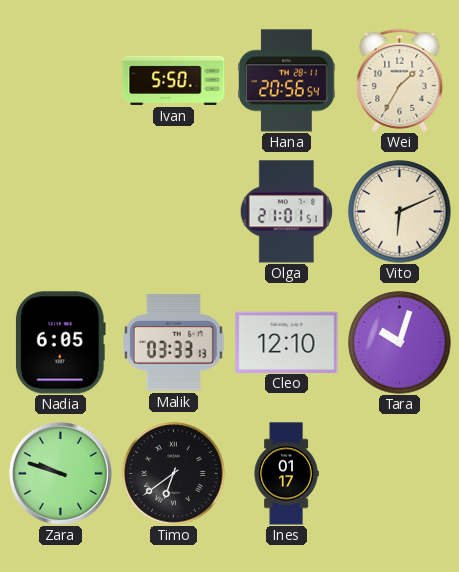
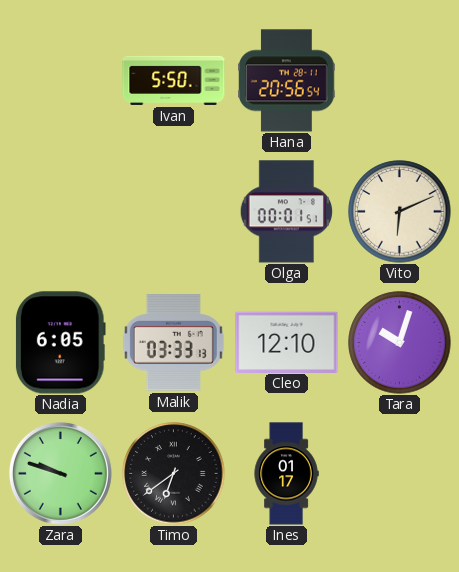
Wei: 1:35 -> none (400, 80)
Olga: 21:01 -> 00:01 (286, 212)
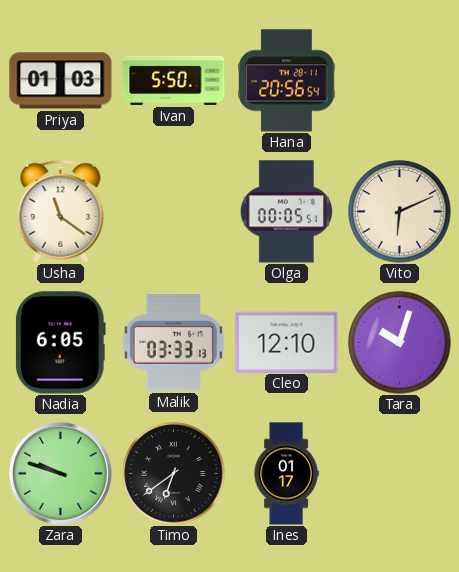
Priya: none -> 01:03 (61, 81)
Usha: none -> 11:21 (61, 211)
Olga: 00:01 -> 00:05 (286, 212)
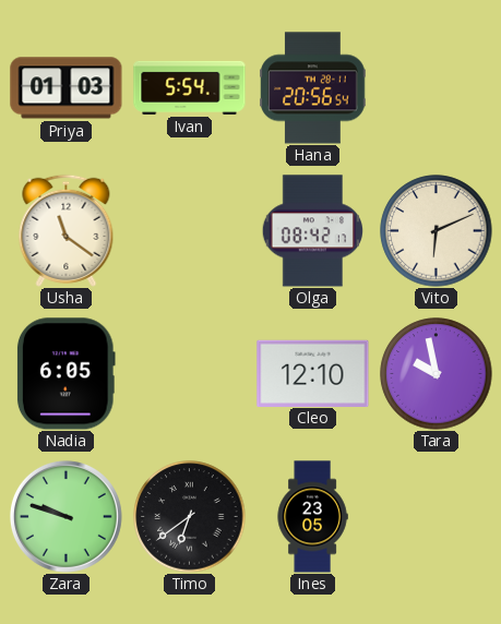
Ivan: 5:50 -> 5:54 (190, 87)
Olga: 00:05 -> 08:42 (312, 231)
Malik: 03:33 -> none (173, 343)
Tara: 10:03 -> 9:58 (437, 374)
Ines: 01:17 -> 23:05 (312, 517)
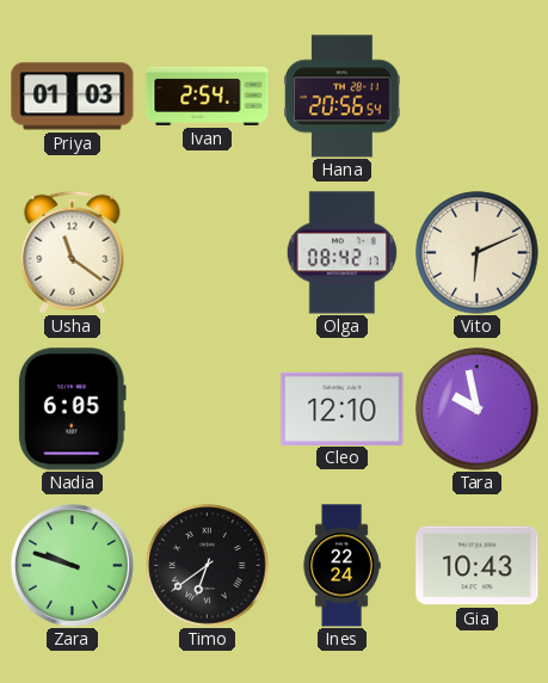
Ivan: 5:54 -> 2:54 (208, 96)
Ines: 23:05 -> 22:24 (341, 566)
Gia: none -> 10:43 (478, 566)
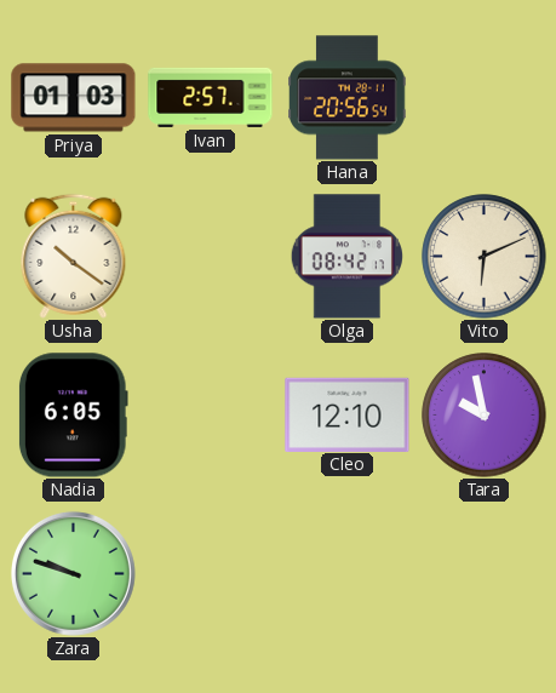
Ivan: 2:54 -> 2:57 (211, 97)
Usha: 11:21 -> 10:21 (74, 256)
Timo: 6:39 -> none (208, 566)
Ines: 22:24 -> none (341, 566)
Gia: 10:43 -> none (478, 566)
